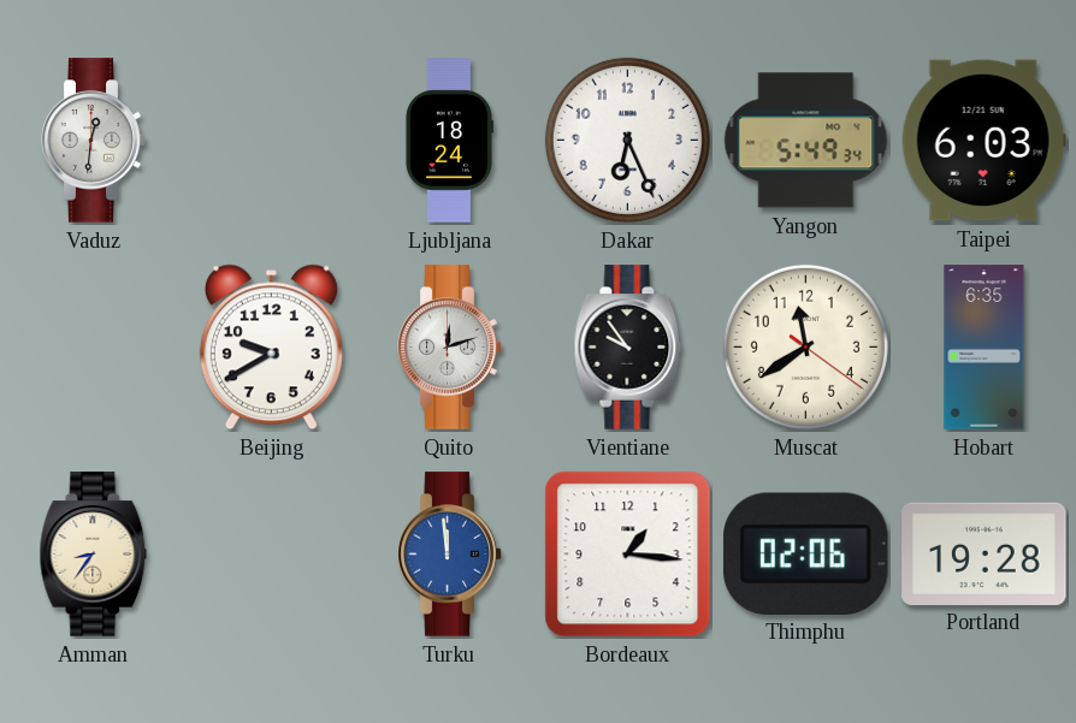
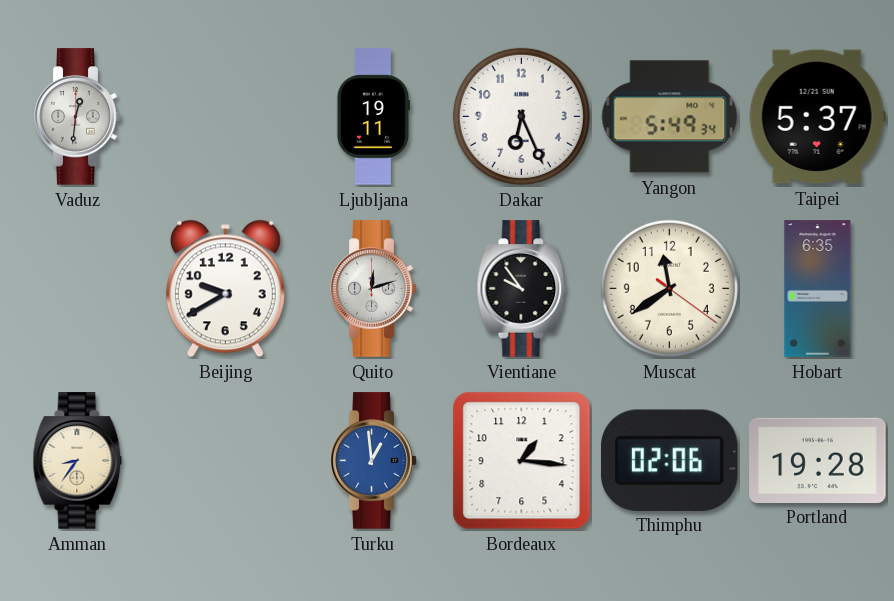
Ljubljana: 18:24 -> 19:11 (373, 117)
Taipei: 6:03 -> 5:37 (817, 117)
Turku: 11:59 -> 12:59 (374, 461)
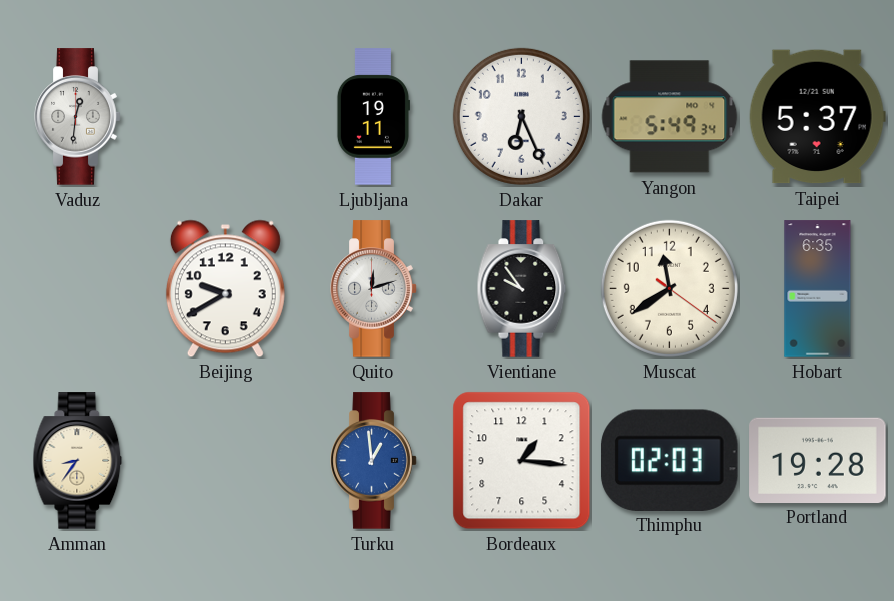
Thimphu: 02:06 -> 02:03 (669, 460)
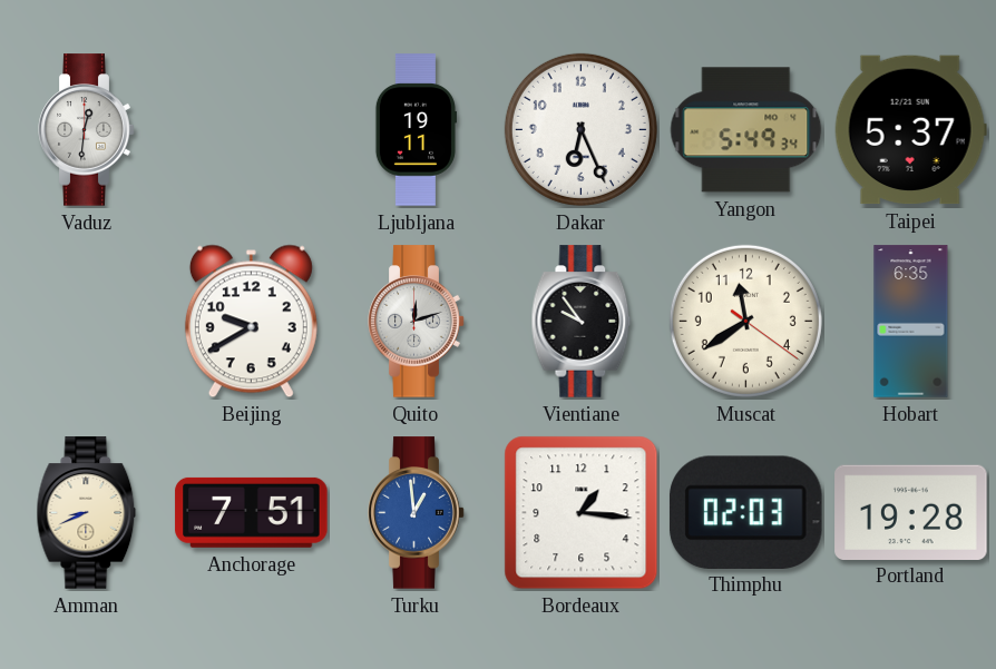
Amman: 8:36 -> 8:41 (87, 513)
Anchorage: none -> 7:51 (252, 512)
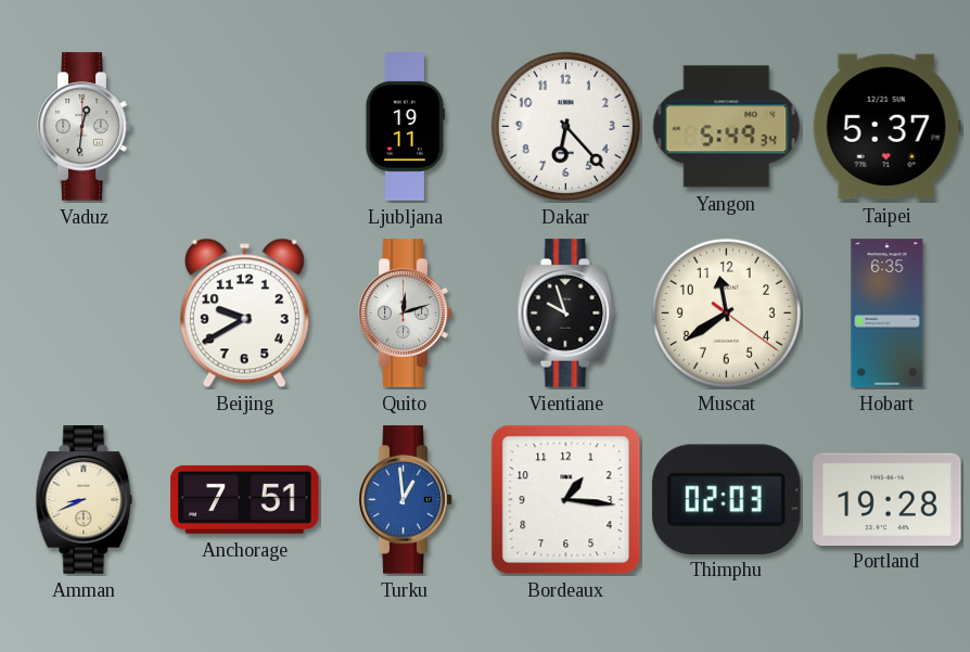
Dakar: 6:26 -> 6:23 (565, 126)
Vientiane: 9:54 -> 9:57 (566, 314)
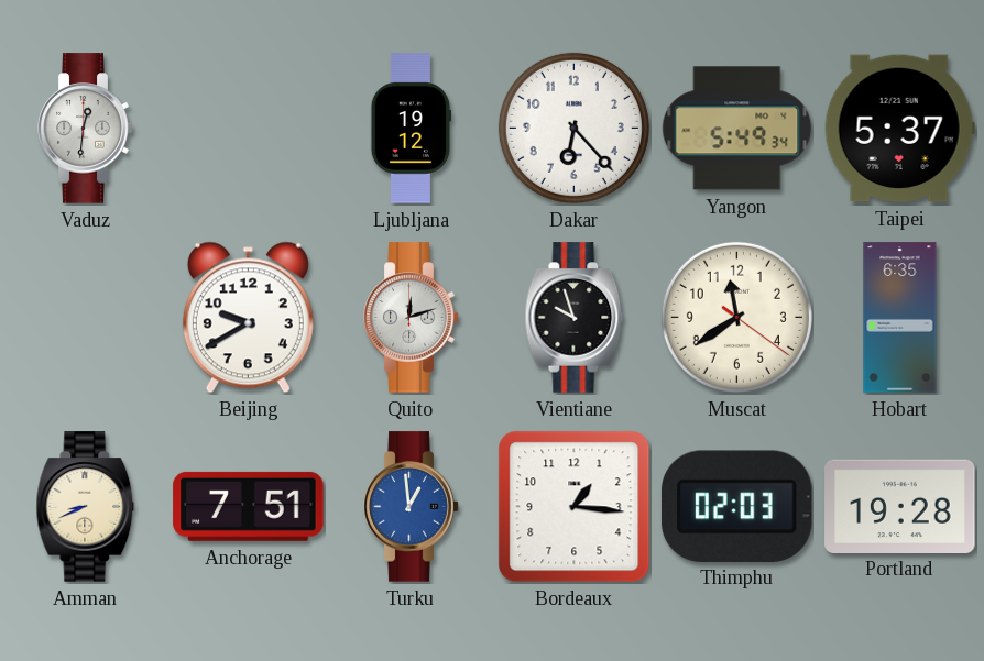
Ljubljana: 19:11 -> 19:12 (411, 129)
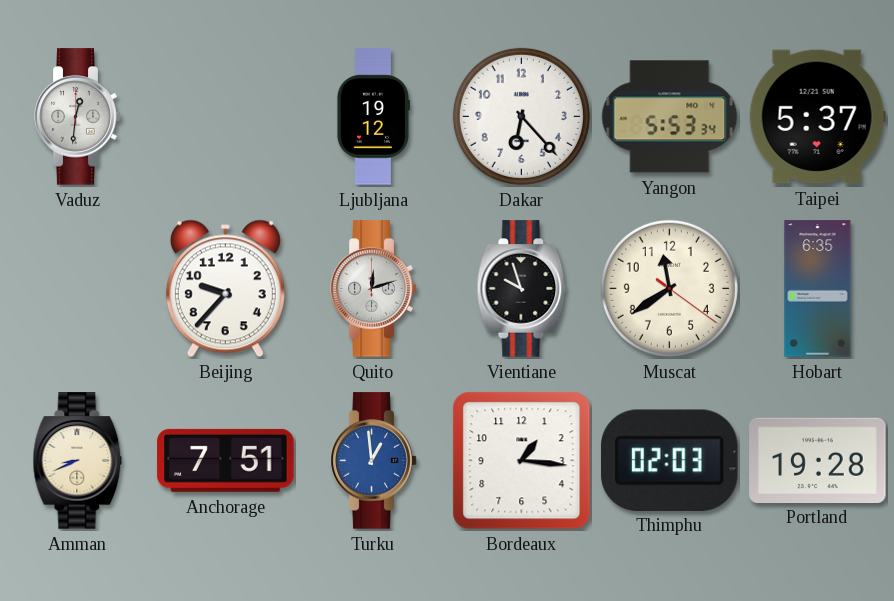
Yangon: 5:49 -> 5:53 (670, 117)
Beijing: 9:40 -> 9:37 (225, 289)
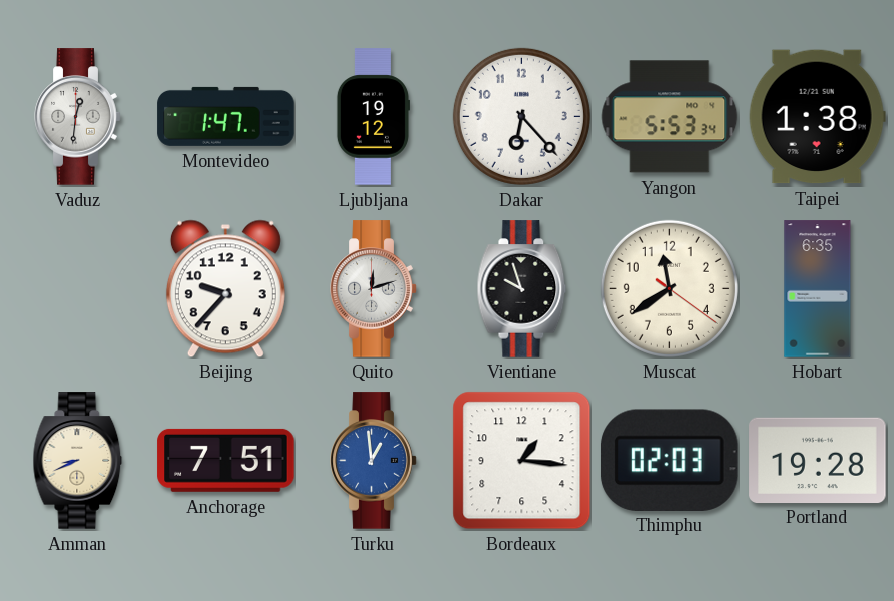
Montevideo: none -> 1:47 (226, 116)
Taipei: 5:37 -> 1:38 (817, 117)
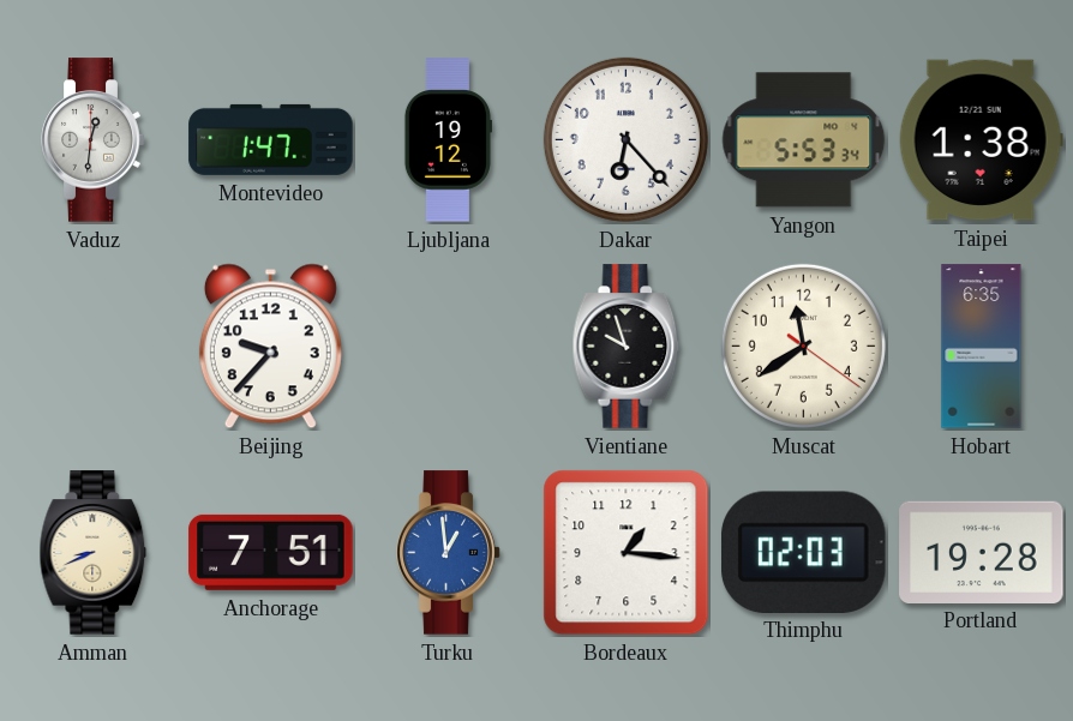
Quito: 12:12 -> none (374, 289)
